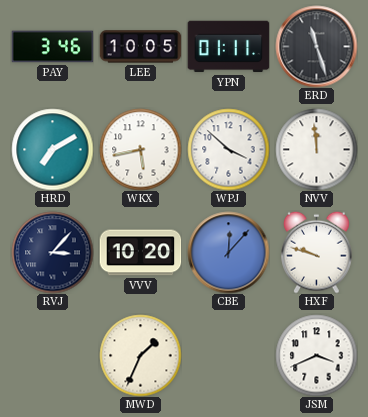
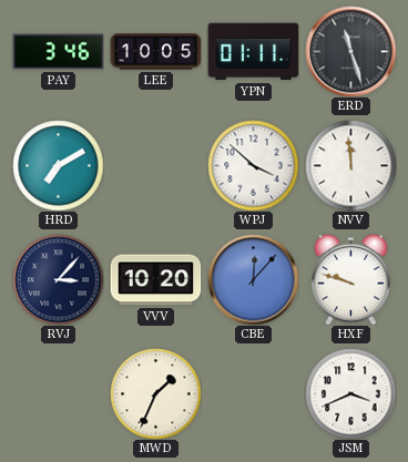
WKX: 5:43 -> none (140, 149)
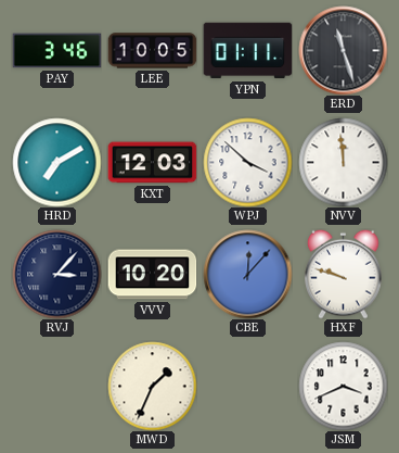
KXT: none -> 12:03 (152, 163)
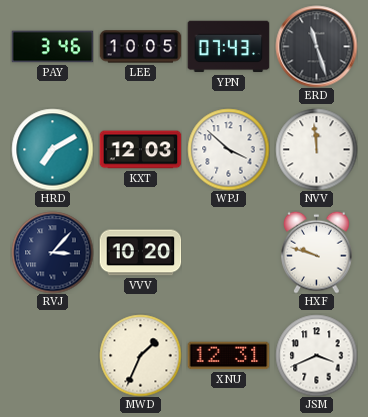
YPN: 01:11 -> 07:43 (228, 47)
CBE: 12:07 -> none (247, 274)
XNU: none -> 12:31 (228, 356)
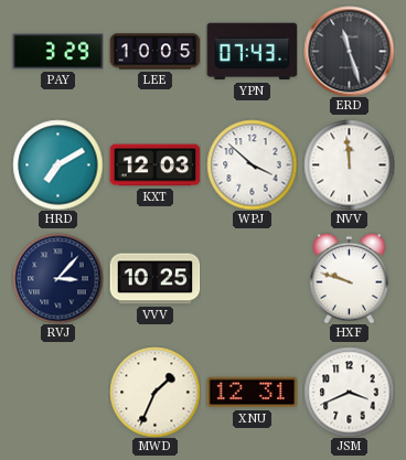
PAY: 3:46 -> 3:29 (57, 52)
VVV: 10:20 -> 10:25 (154, 279)
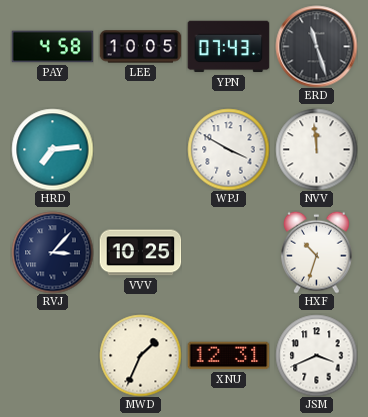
PAY: 3:29 -> 4:58 (52, 47)
HRD: 7:10 -> 7:14 (52, 149)
KXT: 12:03 -> none (154, 165)
WPJ: 3:52 -> 3:50 (228, 149)
HXF: 9:48 -> 10:33 (317, 252)
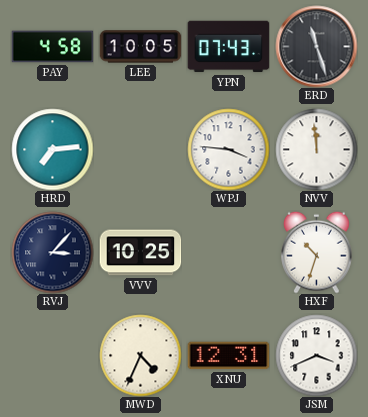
WPJ: 3:50 -> 3:46 (228, 149)
MWD: 1:34 -> 4:34 (140, 355)
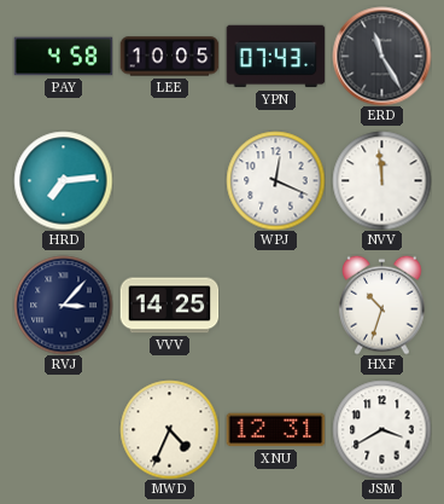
ERD: 11:27 -> 11:25 (381, 56)
WPJ: 3:46 -> 12:19 (275, 180)
VVV: 10:25 -> 14:25 (169, 306)
JSM: 3:41 -> 3:40 (381, 429)
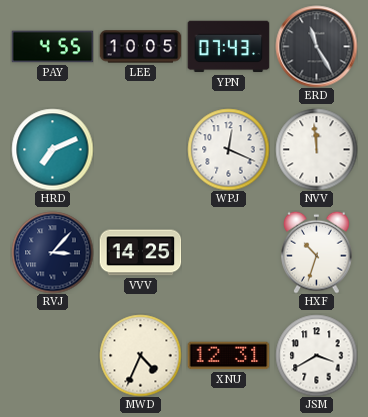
PAY: 4:58 -> 4:55 (52, 47)
HRD: 7:14 -> 7:11 (52, 149)
